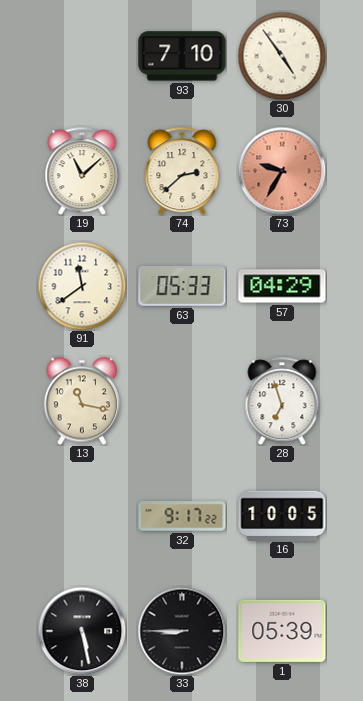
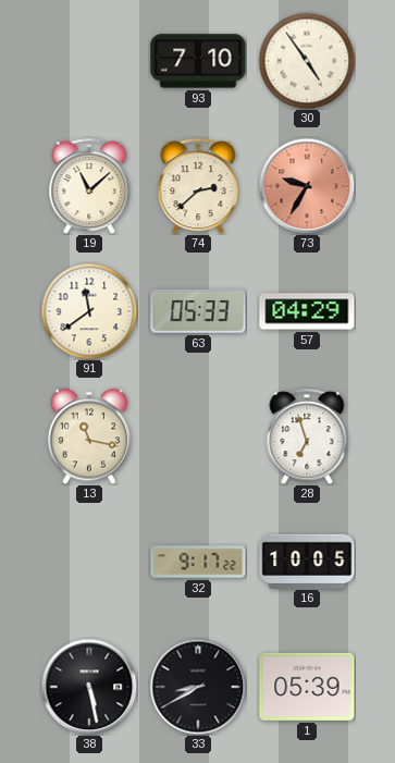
33: 8:45 -> 8:40 (198, 687)
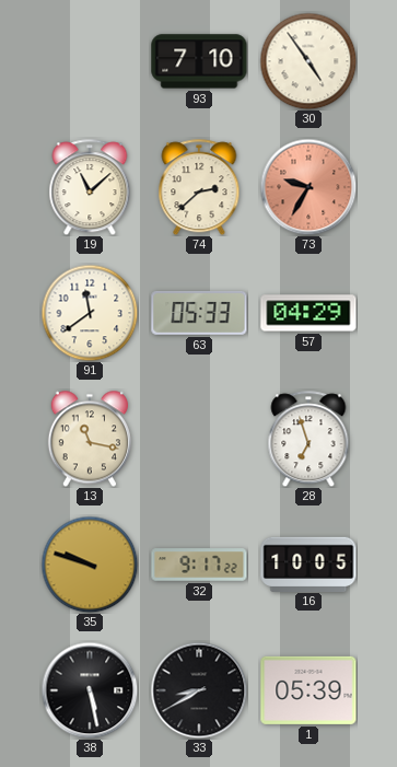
35: none -> 9:48 (90, 565)
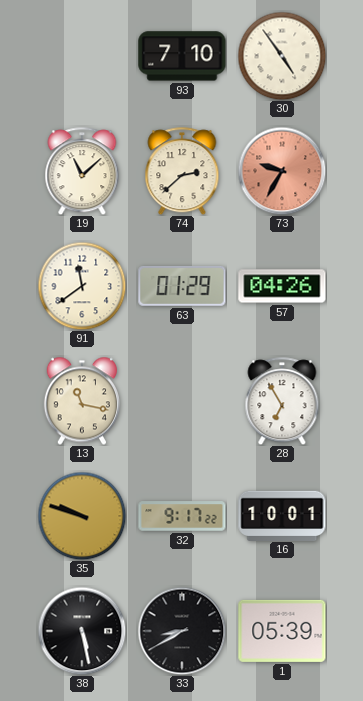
63: 05:33 -> 01:29 (182, 286)
57: 04:29 -> 04:26 (282, 286)
28: 6:57 -> 6:55 (282, 401)
16: 10:05 -> 10:01 (282, 515)
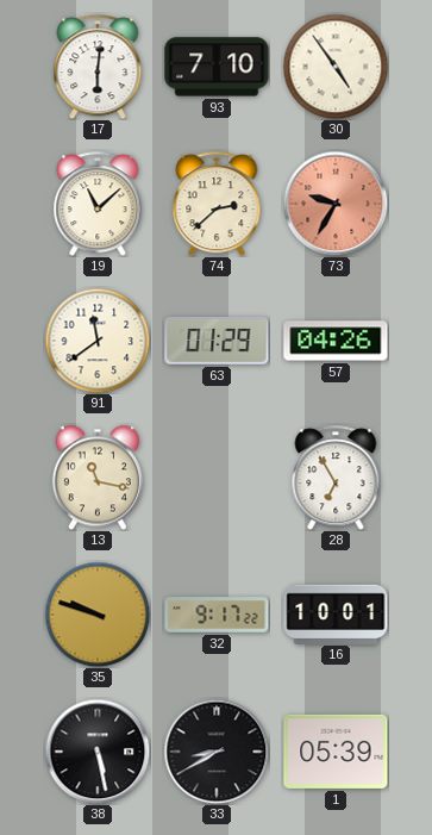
17: none -> 6:01 (98, 67)
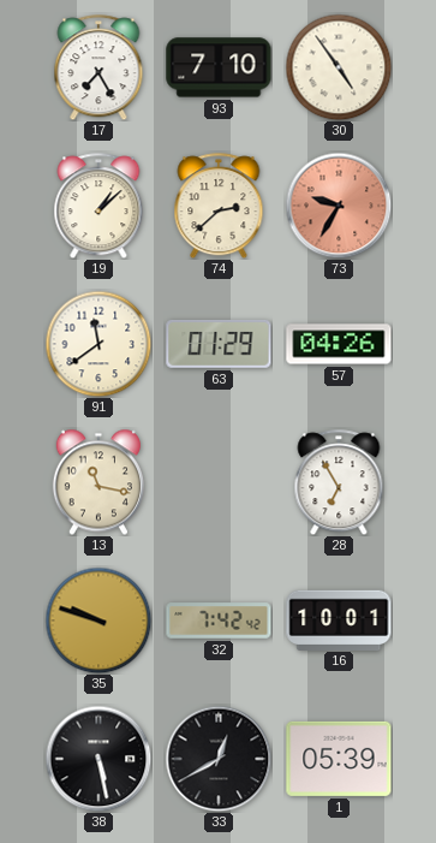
17: 6:01 -> 7:25 (98, 67)
19: 11:08 -> 1:08 (98, 206)
32: 9:17 -> 7:42 (219, 621)
33: 8:40 -> 12:40 (219, 759)
